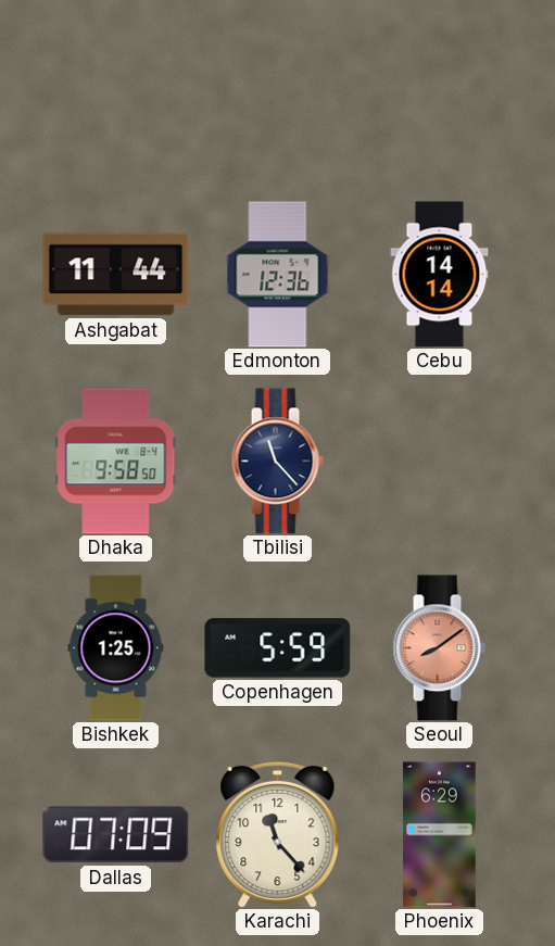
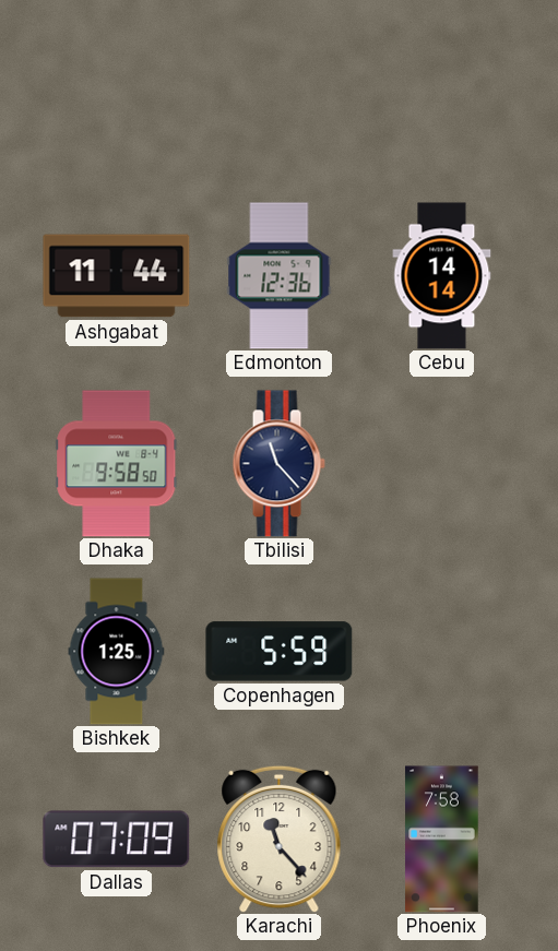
Seoul: 8:09 -> none (439, 648)
Phoenix: 6:29 -> 7:58 (442, 840)
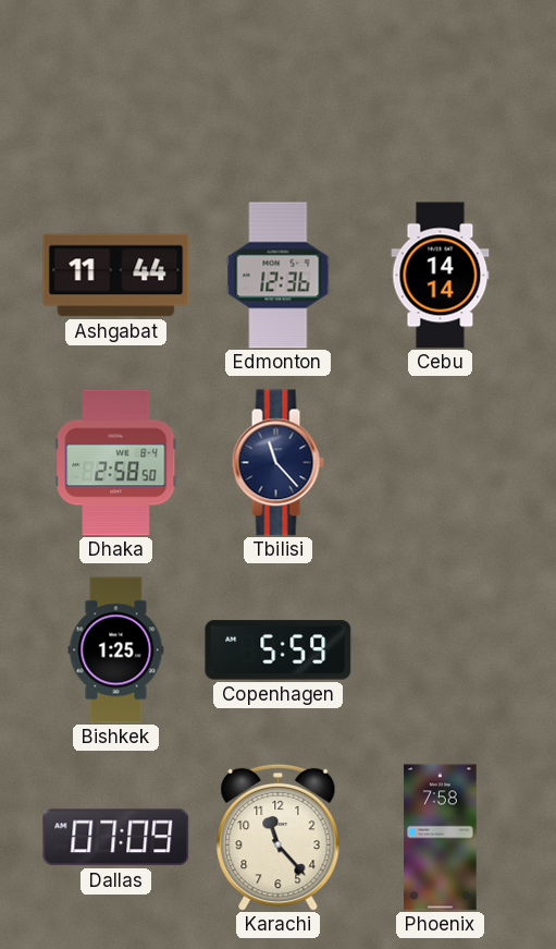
Dhaka: 9:58 -> 2:58 (116, 463)
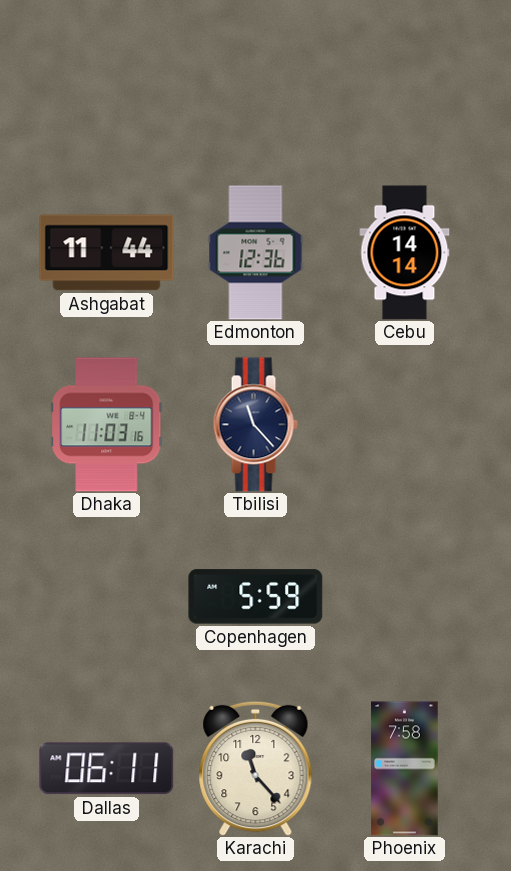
Dhaka: 2:58 -> 11:03 (107, 425)
Bishkek: 1:25 -> none (116, 650)
Dallas: 07:09 -> 06:11 (107, 769)
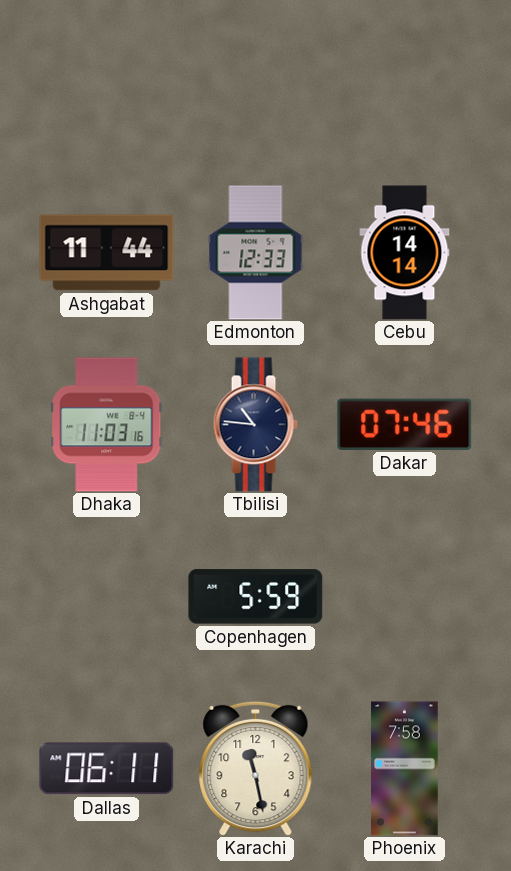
Edmonton: 12:36 -> 12:33 (256, 253)
Tbilisi: 11:23 -> 10:46 (255, 425)
Dakar: none -> 07:46 (405, 424)
Karachi: 11:23 -> 11:28 (256, 768)
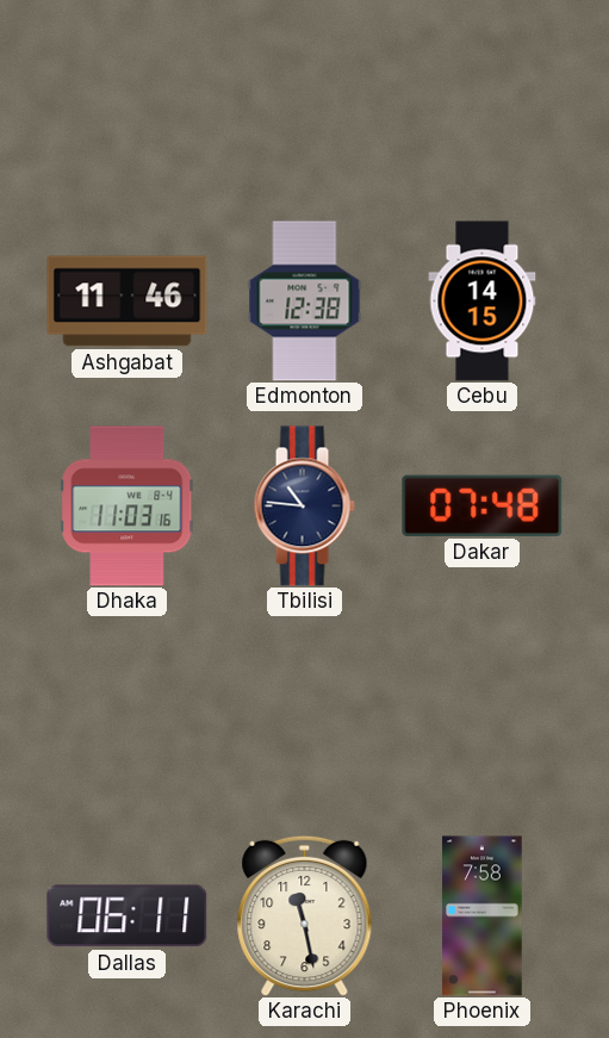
Ashgabat: 11:44 -> 11:46 (128, 302)
Edmonton: 12:33 -> 12:38 (305, 302)
Cebu: 14:14 -> 14:15 (483, 302)
Dakar: 07:46 -> 07:48 (483, 505)
Copenhagen: 5:59 -> none (256, 597)
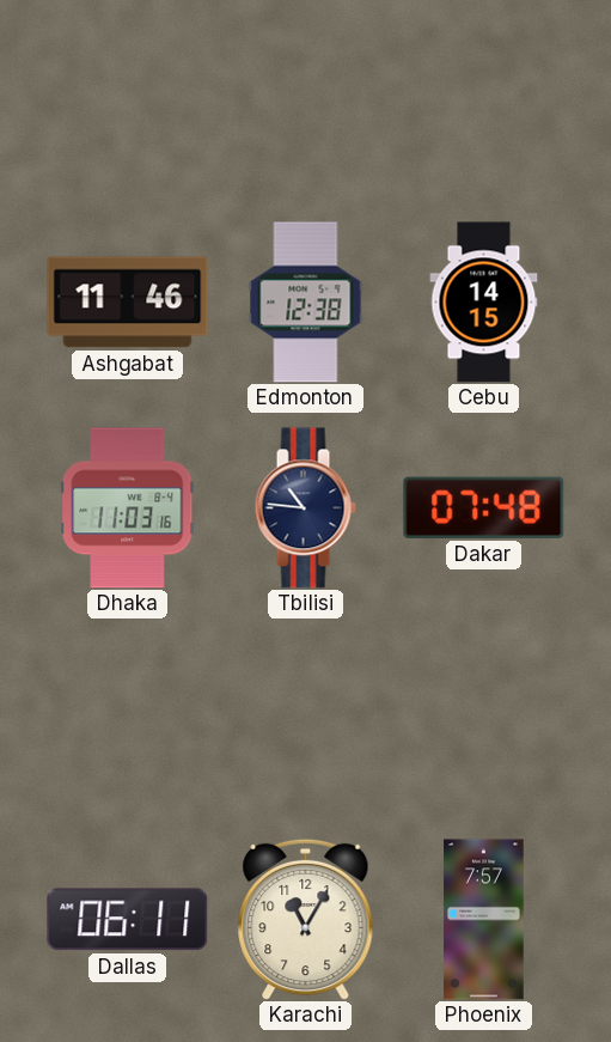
Karachi: 11:28 -> 11:05 (306, 919)
Phoenix: 7:58 -> 7:57 (484, 920)
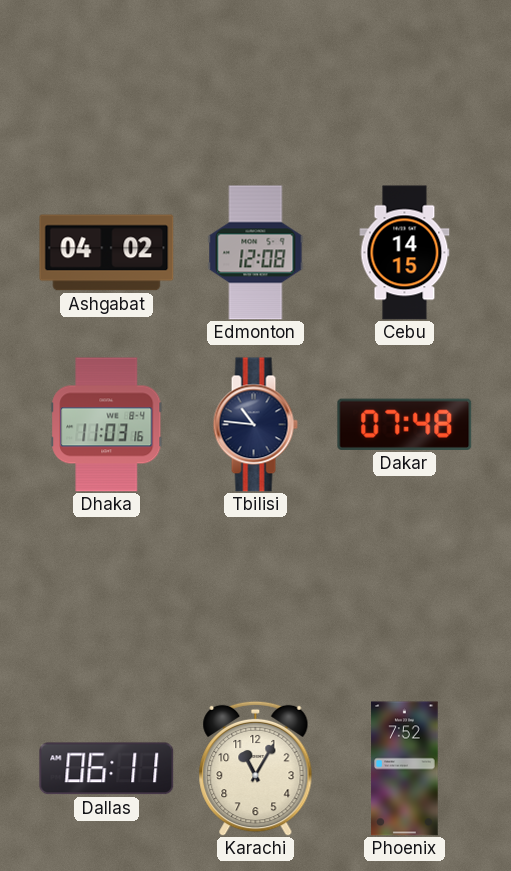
Ashgabat: 11:46 -> 04:02 (107, 253)
Edmonton: 12:38 -> 12:08 (256, 253)
Phoenix: 7:57 -> 7:52 (405, 769)
